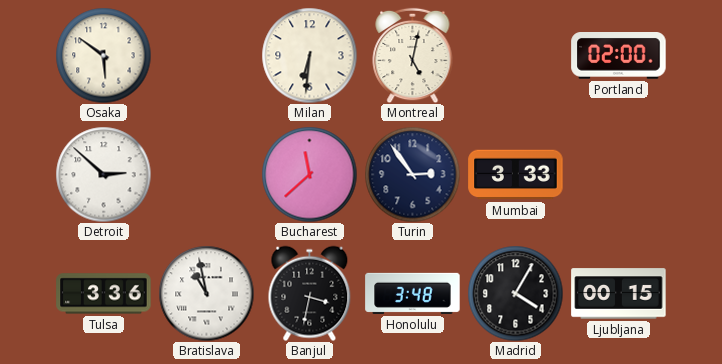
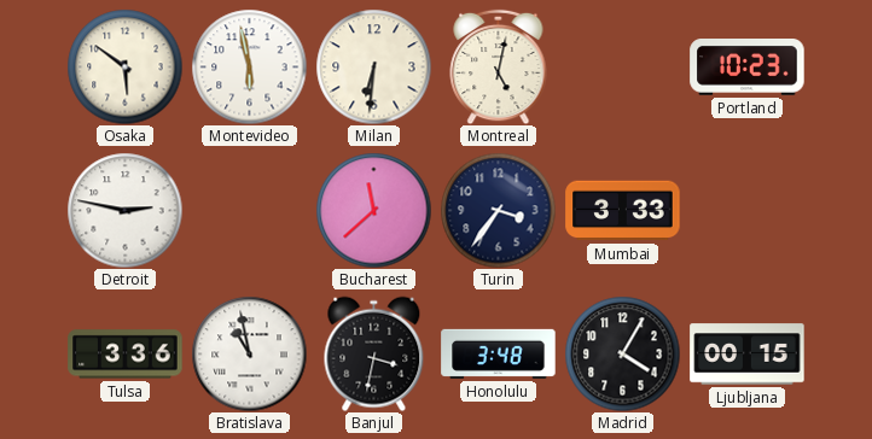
Montevideo: none -> 5:58 (249, 66)
Portland: 02:00 -> 10:23 (748, 68)
Detroit: 2:52 -> 2:47 (124, 210)
Turin: 2:54 -> 3:36 (498, 210)
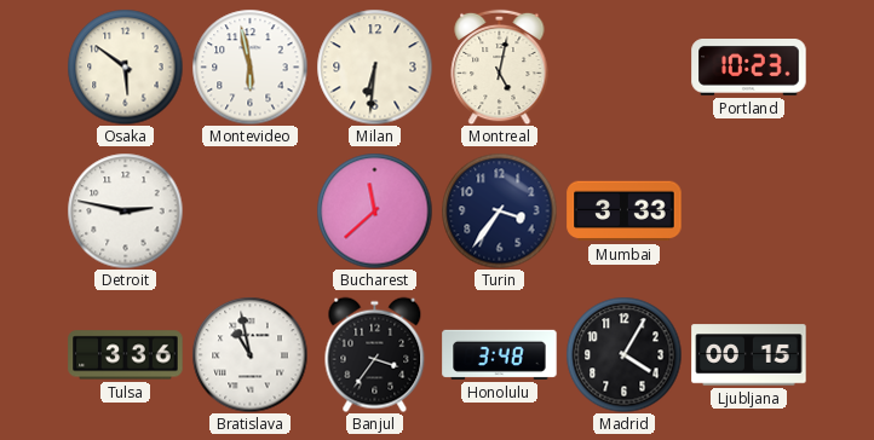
Banjul: 3:32 -> 3:36 (375, 354)
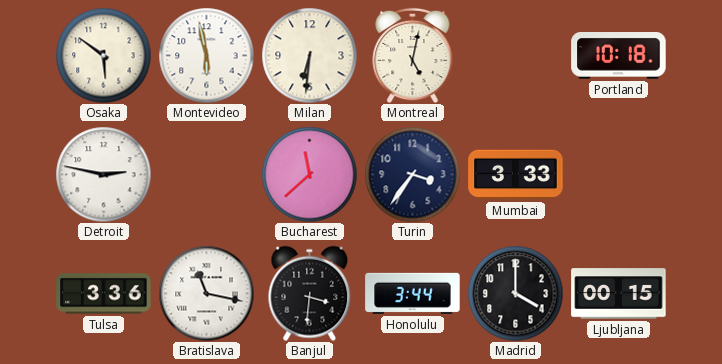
Portland: 10:23 -> 10:18 (619, 56)
Bratislava: 10:58 -> 11:17 (206, 293)
Banjul: 3:36 -> 3:31 (310, 293)
Honolulu: 3:48 -> 3:44 (413, 293)
Madrid: 4:05 -> 4:00 (515, 293)
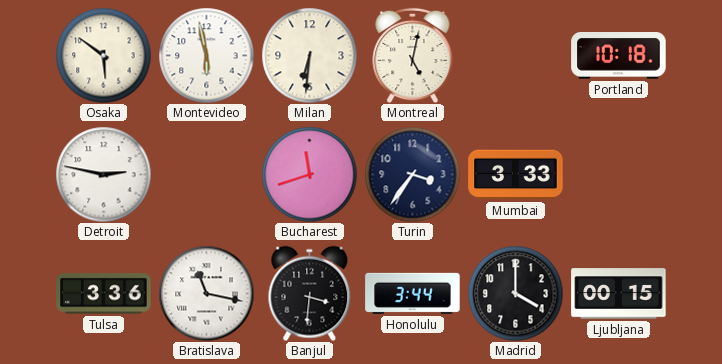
Bucharest: 11:38 -> 11:42 (309, 174)
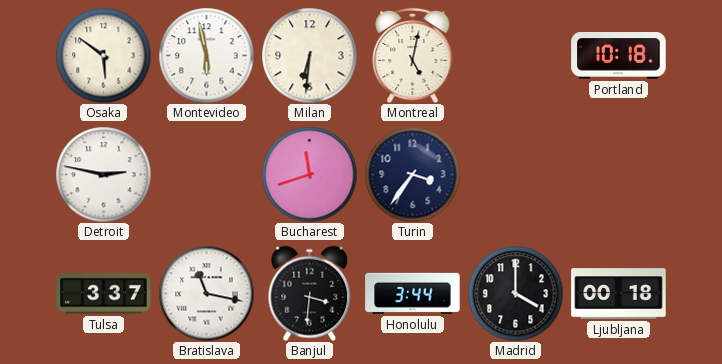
Mumbai: 3:33 -> none (516, 175)
Tulsa: 3:36 -> 3:37 (104, 294)
Ljubljana: 00:15 -> 00:18 (619, 294)
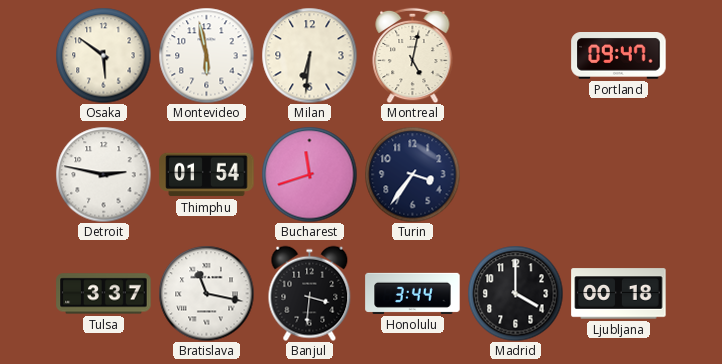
Portland: 10:18 -> 09:47 (619, 56)
Thimphu: none -> 01:54 (207, 175)
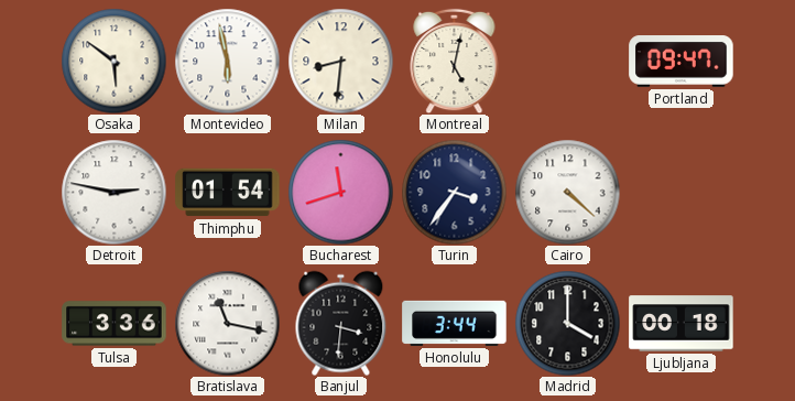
Milan: 6:31 -> 8:31 (340, 61)
Cairo: none -> 4:22 (567, 192)
Tulsa: 3:37 -> 3:36 (115, 324)
